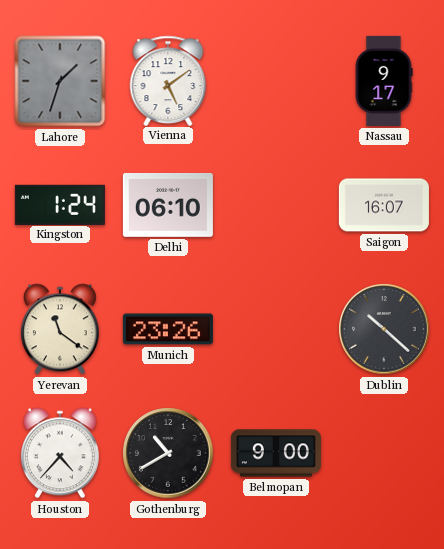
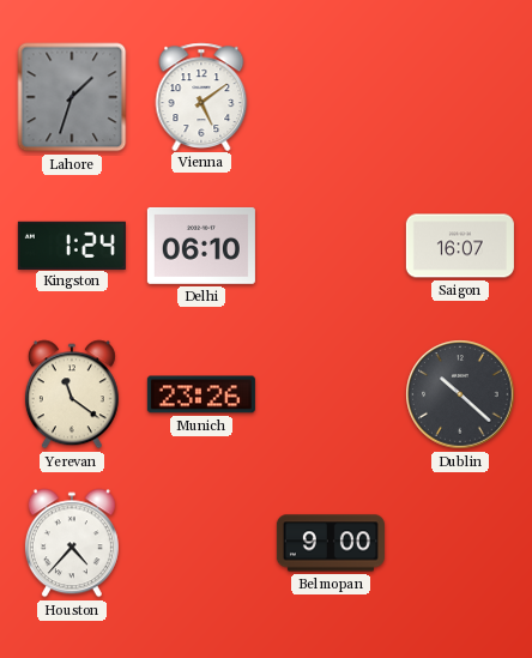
Nassau: 9:17 -> none (384, 81)
Gothenburg: 10:40 -> none (168, 453)
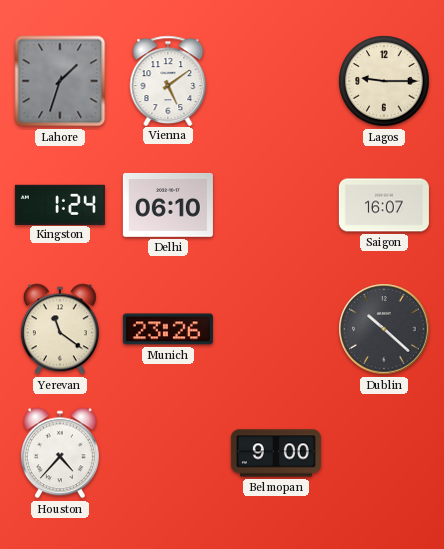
Lagos: none -> 9:15 (384, 81)
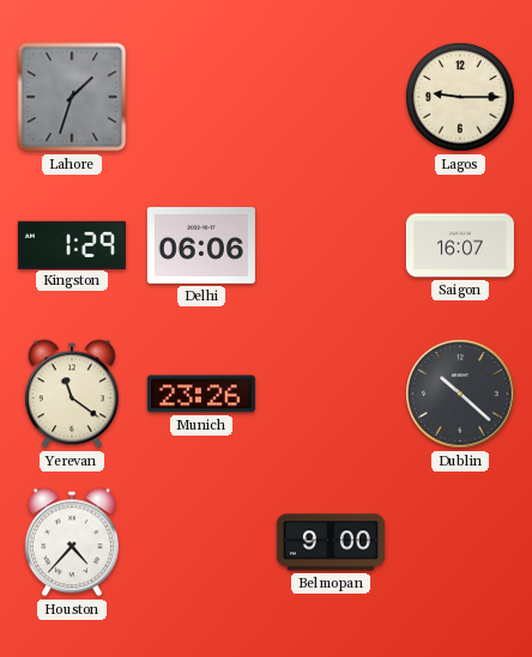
Vienna: 5:09 -> none (168, 80)
Kingston: 1:24 -> 1:29 (72, 244)
Delhi: 06:10 -> 06:06 (201, 245)
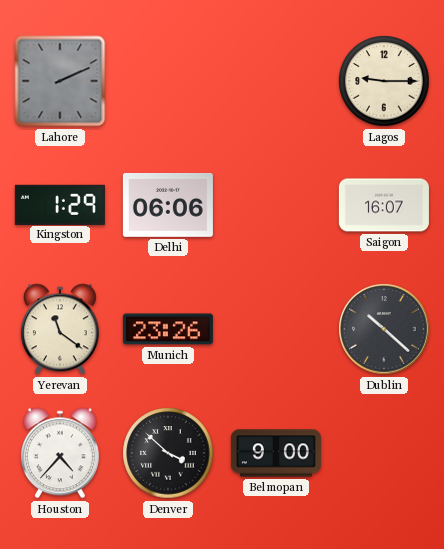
Lahore: 1:33 -> 2:11 (60, 81)
Denver: none -> 3:52 (168, 453)
